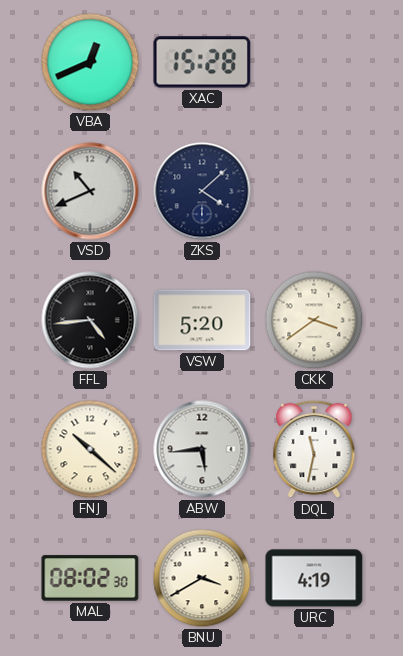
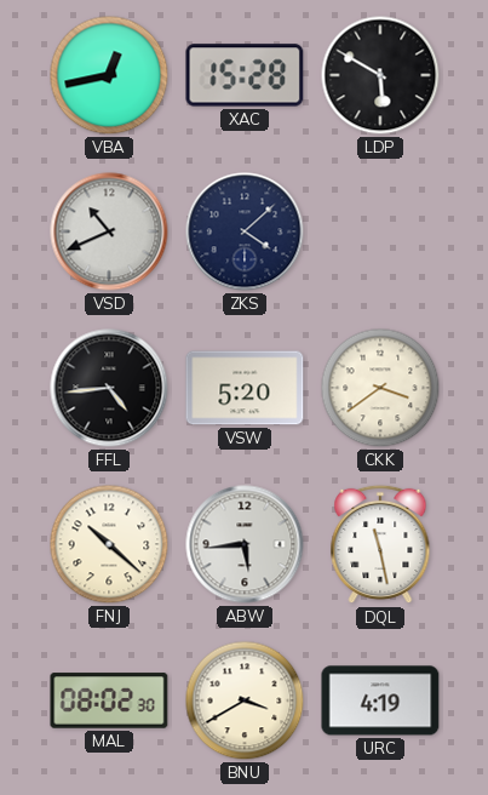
VBA: 12:41 -> 12:43 (109, 75)
LDP: none -> 5:50 (380, 75)
DQL: 11:32 -> 11:28 (380, 544)
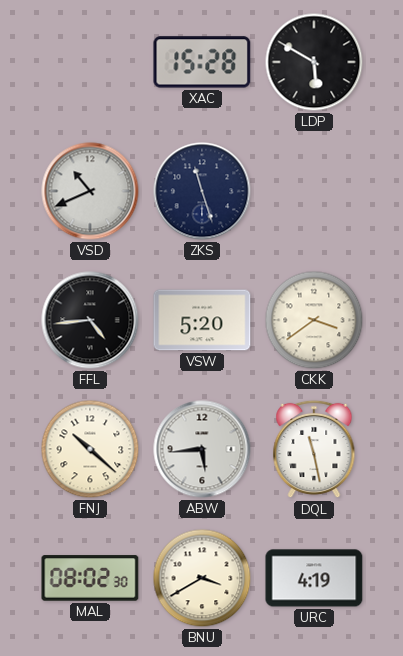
VBA: 12:43 -> none (109, 75)
ZKS: 4:08 -> 11:27 (202, 191)
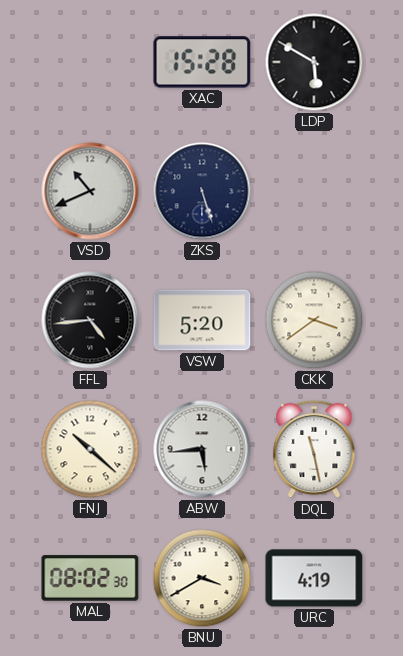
ZKS: 11:27 -> 5:27 (202, 191)
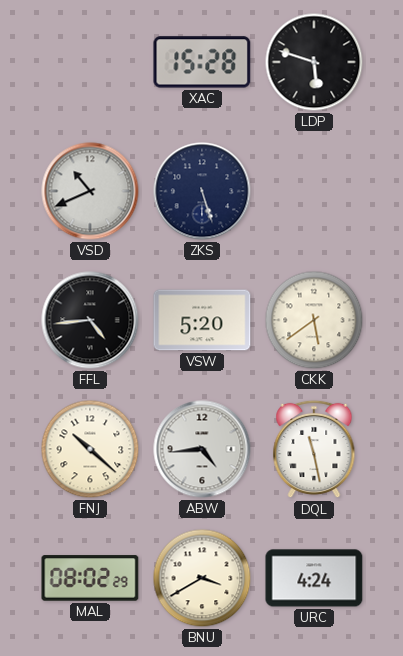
LDP: 5:50 -> 5:48 (314, 62)
CKK: 3:39 -> 5:39 (314, 320)
ABW: 5:44 -> 4:44 (202, 449)
MAL: 08:02:30 -> 08:02:29 (90, 578)
URC: 4:19 -> 4:24 (314, 578)
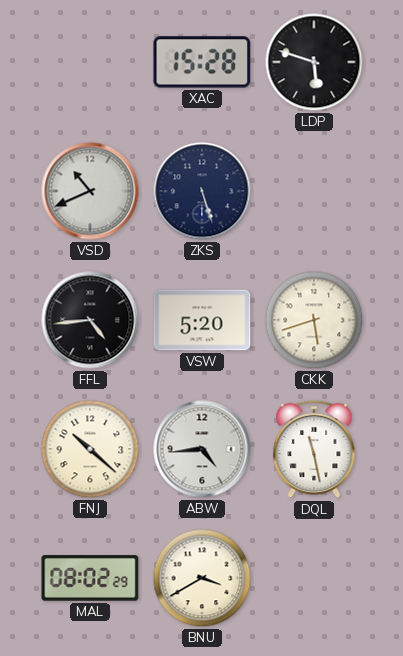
CKK: 5:39 -> 5:42 (314, 320)
URC: 4:24 -> none (314, 578)
